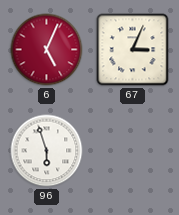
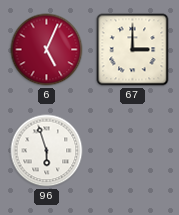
67: 3:04 -> 3:00 (133, 50)
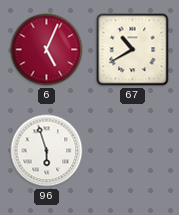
67: 3:00 -> 10:40 (133, 50)
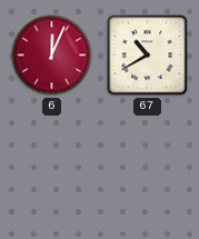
6: 5:04 -> 12:04 (52, 56)
96: 5:57 -> none (47, 151)
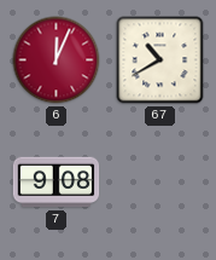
7: none -> 9:08 (57, 183)
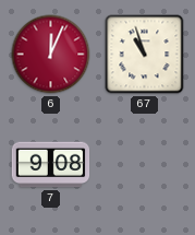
67: 10:40 -> 10:57 (145, 55)
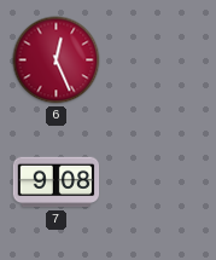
6: 12:04 -> 12:26 (57, 60)
67: 10:57 -> none (145, 55)
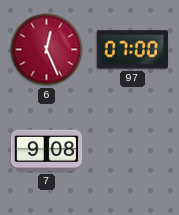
97: none -> 07:00 (133, 50)
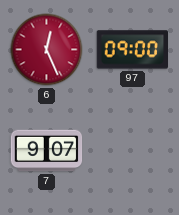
97: 07:00 -> 09:00 (133, 50)
7: 9:08 -> 9:07 (47, 151)
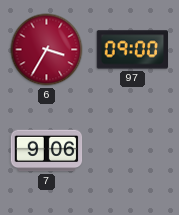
6: 12:26 -> 3:35 (47, 50)
7: 9:07 -> 9:06 (47, 151)
